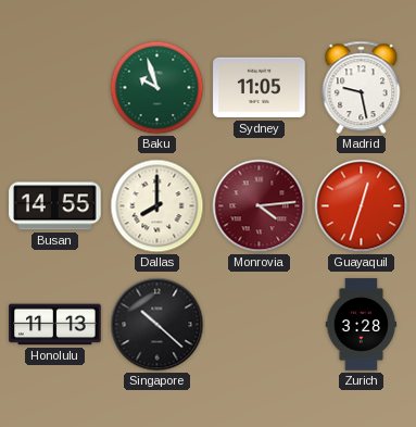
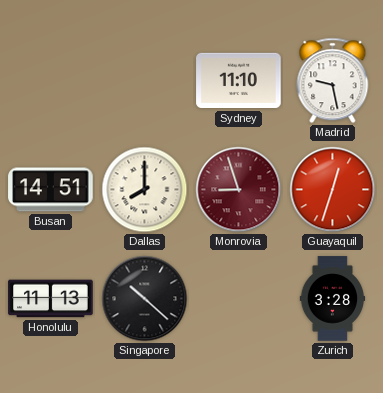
Baku: 9:57 -> none (157, 88)
Sydney: 11:05 -> 11:10 (239, 81)
Busan: 14:55 -> 14:51 (51, 190)
Monrovia: 4:14 -> 8:57 (239, 190)
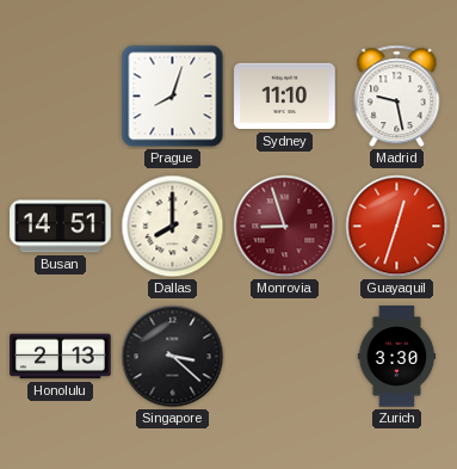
Prague: none -> 8:03 (173, 97)
Honolulu: 11:13 -> 2:13 (61, 357)
Singapore: 10:22 -> 3:22 (173, 357)
Zurich: 3:28 -> 3:30 (397, 357)
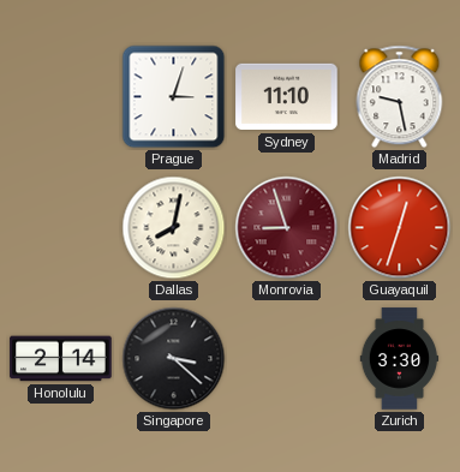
Prague: 8:03 -> 3:03 (174, 97)
Busan: 14:51 -> none (61, 227)
Dallas: 8:00 -> 8:02 (174, 228)
Honolulu: 2:13 -> 2:14 (61, 359)
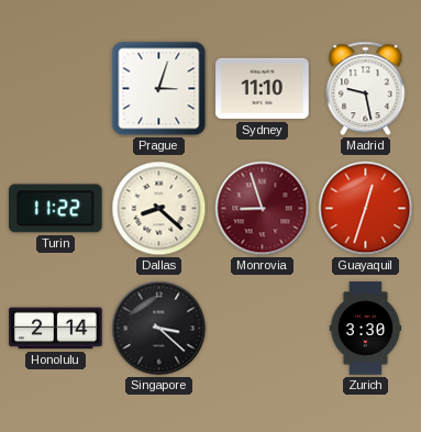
Turin: none -> 11:22 (56, 209)
Dallas: 8:02 -> 8:22 (159, 209)
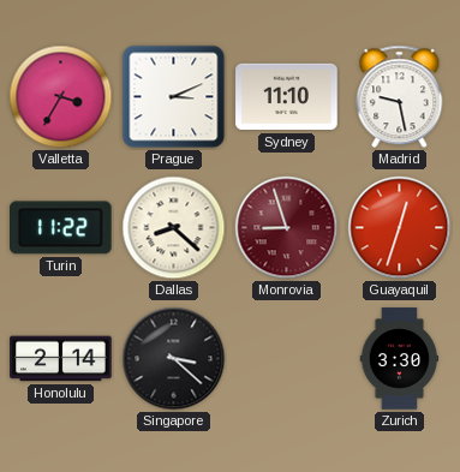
Valletta: none -> 3:35 (61, 97)
Prague: 3:03 -> 3:11 (174, 97)
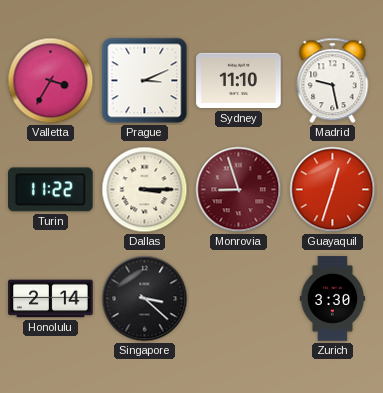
Dallas: 8:22 -> 3:15 (145, 190)
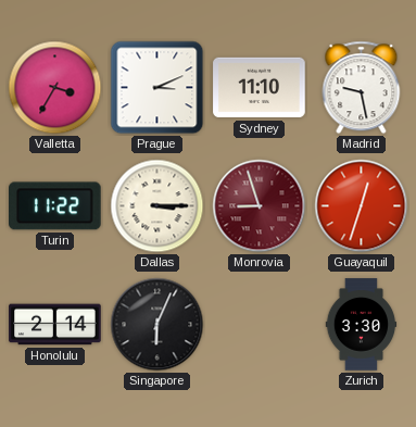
Singapore: 3:22 -> 6:04 (157, 325)
